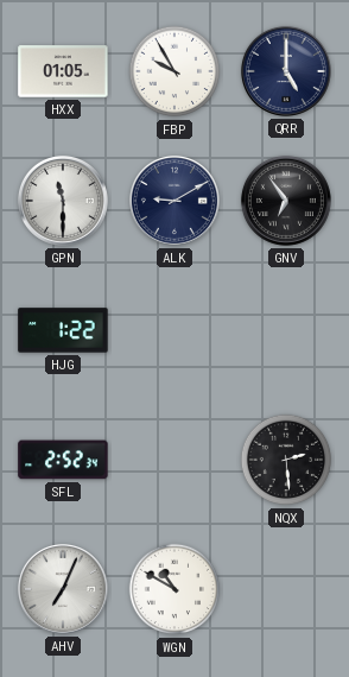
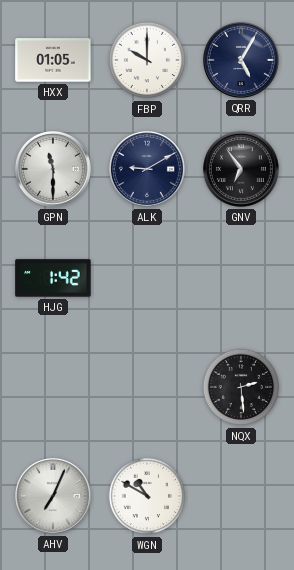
FBP: 9:55 -> 10:00 (147, 60)
QRR: 5:00 -> 5:05 (241, 60)
HJG: 1:22 -> 1:42 (53, 278)
SFL: 2:52 -> none (63, 460)
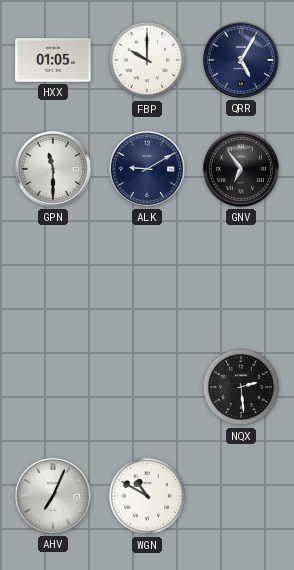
HJG: 1:42 -> none (53, 278)
